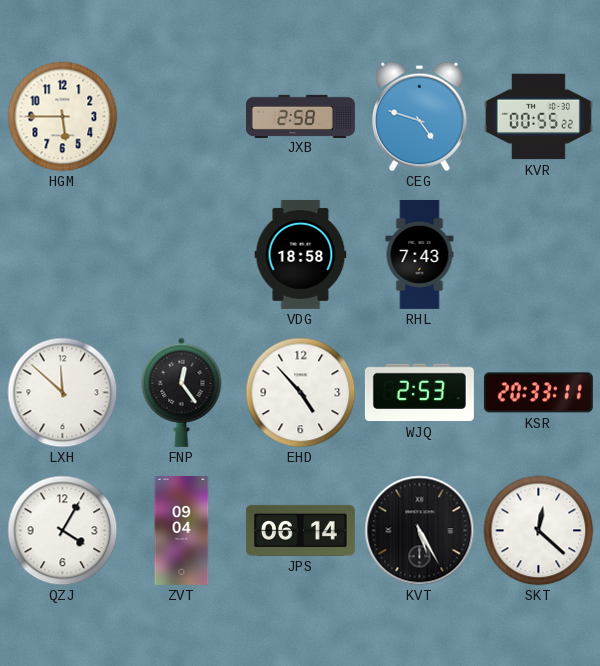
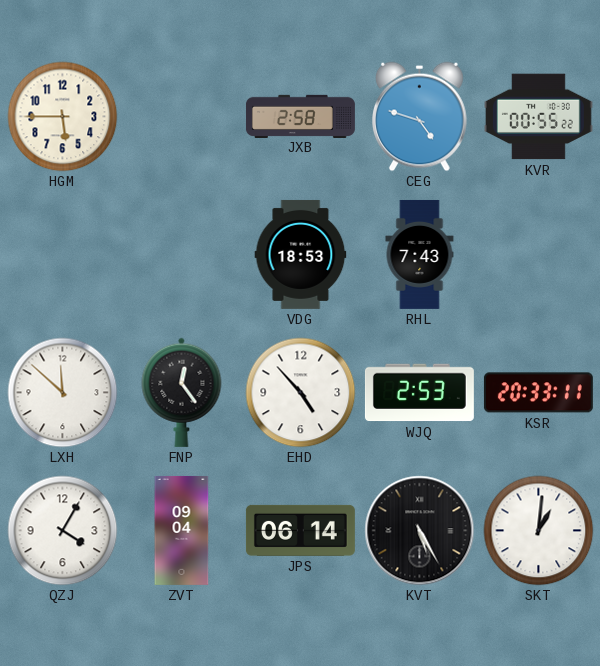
VDG: 18:58 -> 18:53 (301, 254)
SKT: 12:22 -> 1:01 (539, 531)
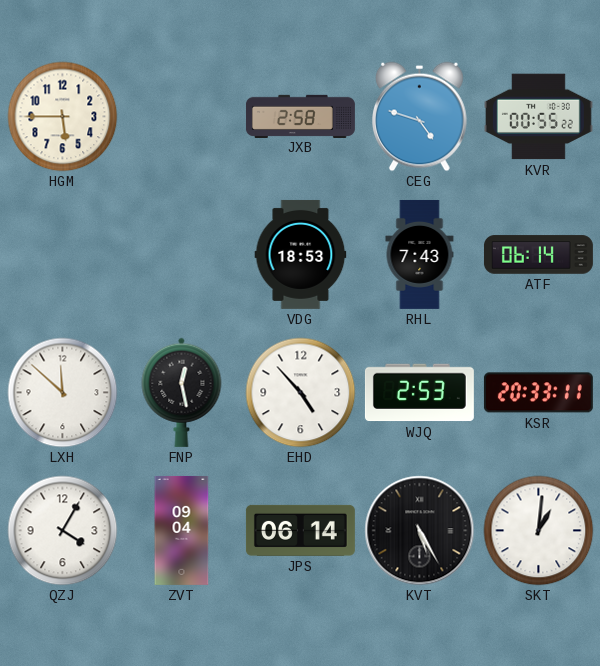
ATF: none -> 06:14 (538, 255)
FNP: 12:24 -> 12:28 (182, 392)
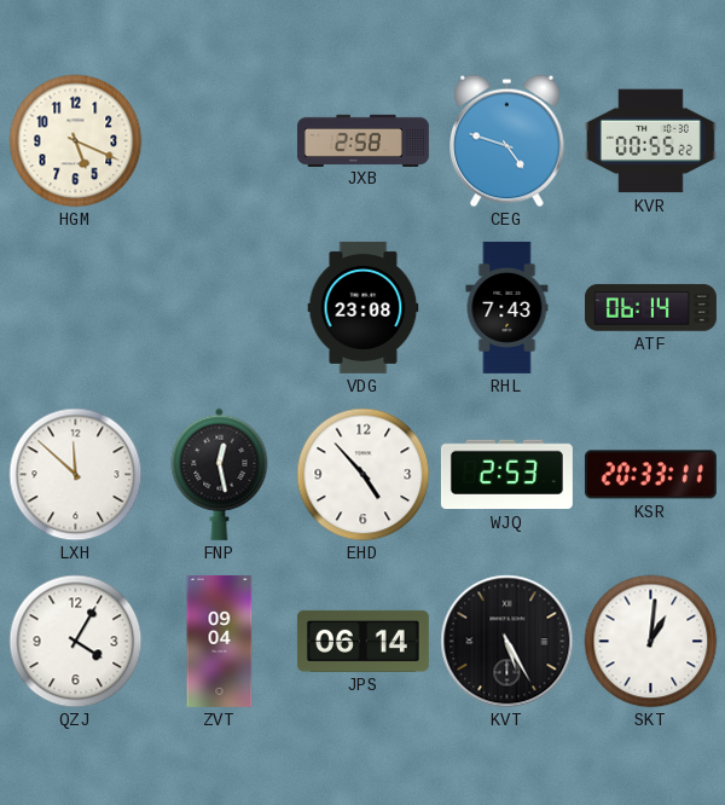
HGM: 5:45 -> 5:19 (76, 141)
VDG: 18:53 -> 23:08 (364, 307)
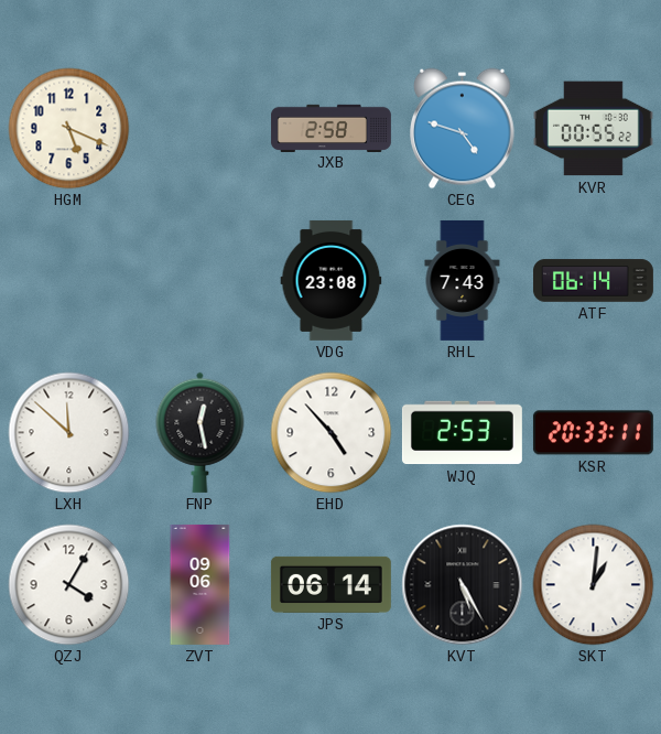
ZVT: 09:04 -> 09:06 (201, 584)
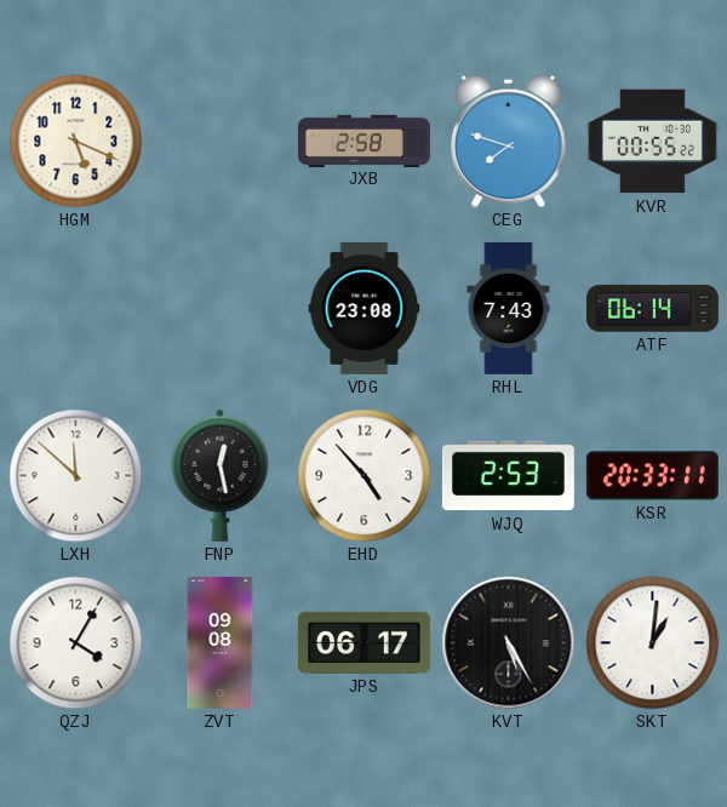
CEG: 4:48 -> 7:48 (509, 142)
ZVT: 09:06 -> 09:08 (221, 642)
JPS: 06:14 -> 06:17 (363, 642)
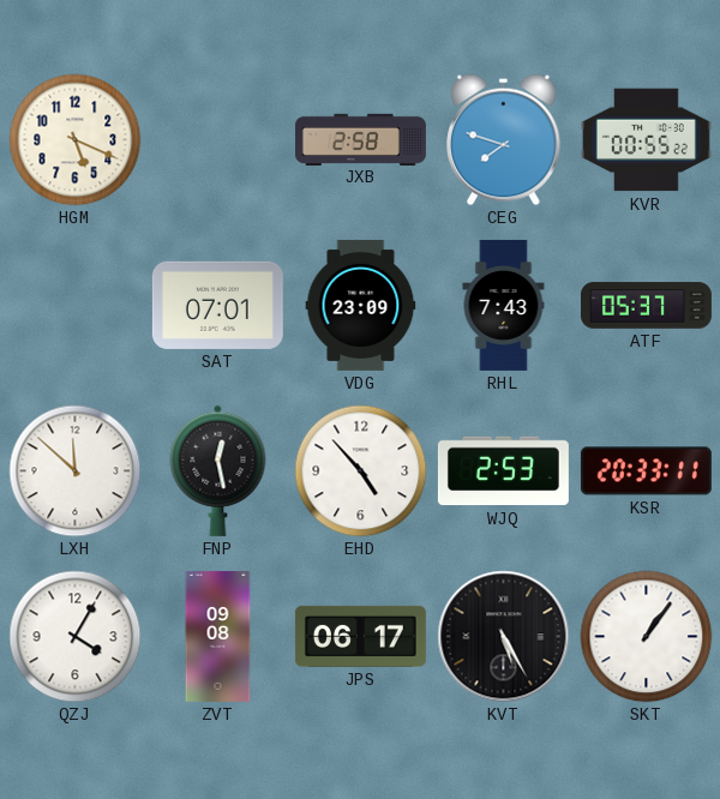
SAT: none -> 07:01 (217, 305)
VDG: 23:08 -> 23:09 (361, 305)
ATF: 06:14 -> 05:37 (646, 306)
SKT: 1:01 -> 1:06 (647, 637)
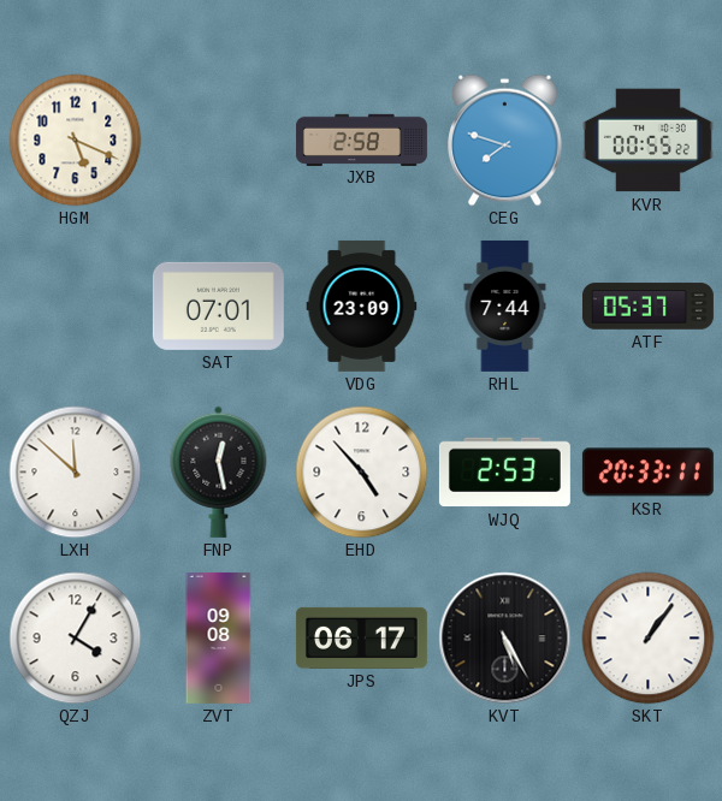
RHL: 7:43 -> 7:44 (505, 305)
